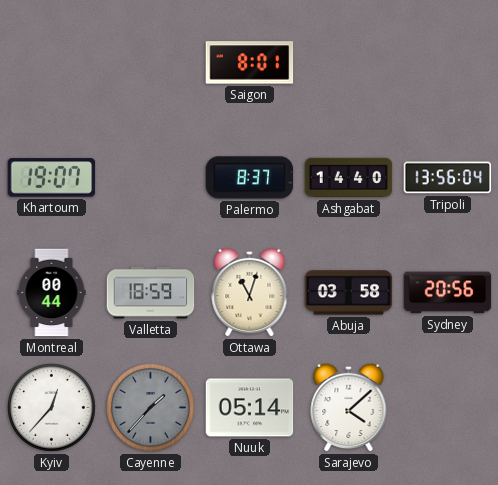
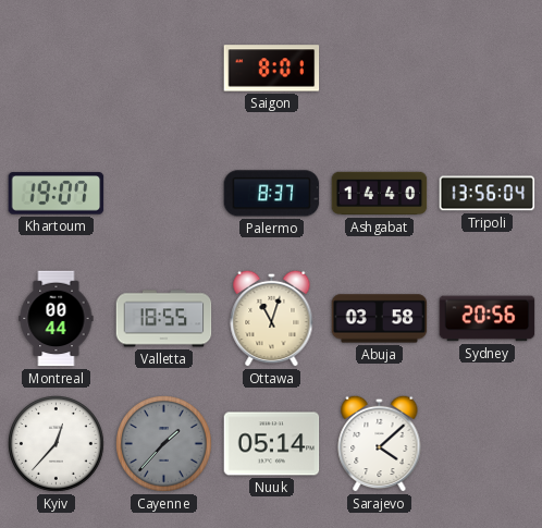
Valletta: 18:59 -> 18:55 (164, 319)
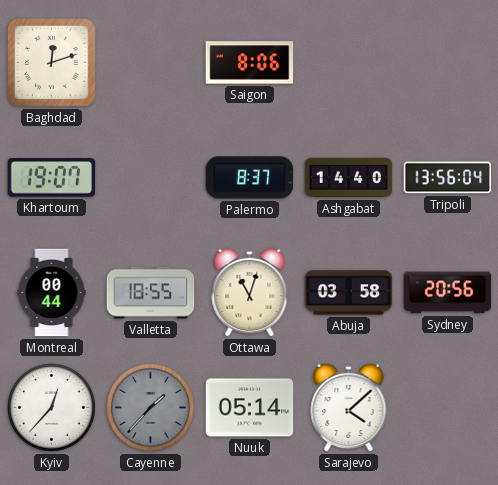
Baghdad: none -> 12:12 (52, 63)
Saigon: 8:01 -> 8:06 (250, 63)
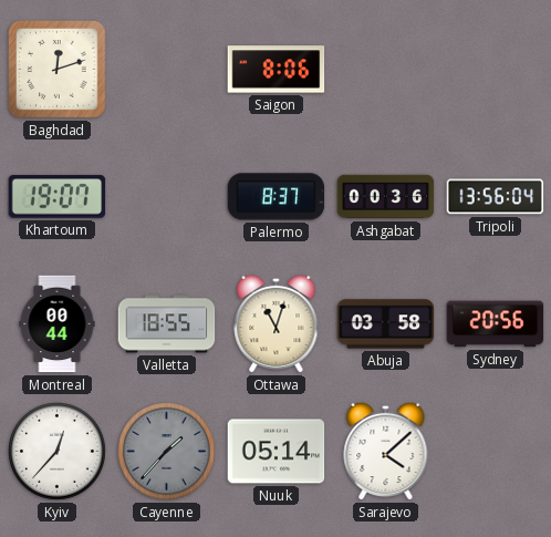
Ashgabat: 14:40 -> 00:36 (386, 197)
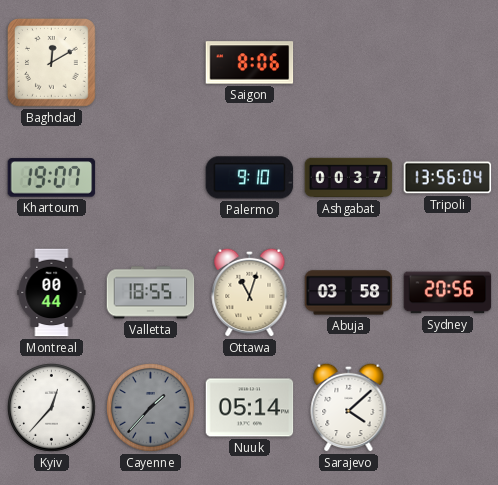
Baghdad: 12:12 -> 12:10 (52, 63)
Palermo: 8:37 -> 9:10 (250, 178)
Ashgabat: 00:36 -> 00:37 (349, 178)
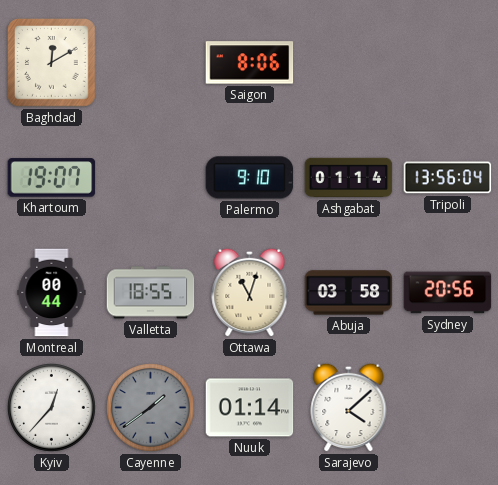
Ashgabat: 00:37 -> 01:14 (349, 178)
Cayenne: 1:37 -> 1:39 (151, 408)
Nuuk: 05:14 -> 01:14 (250, 408)
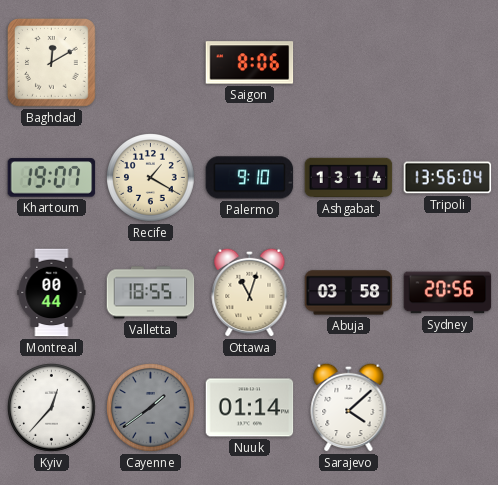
Recife: none -> 1:20 (151, 178)
Ashgabat: 01:14 -> 13:14 (349, 178)
